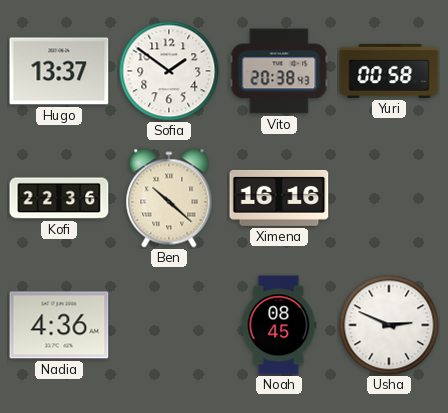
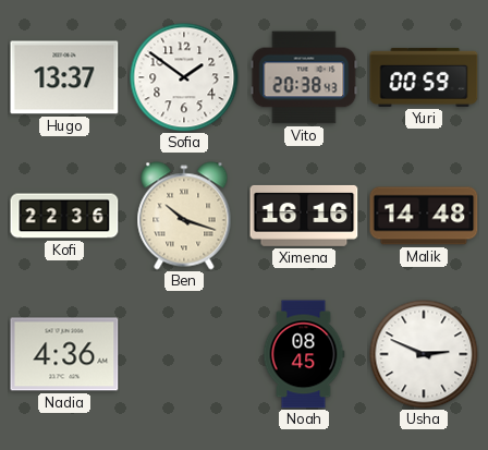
Yuri: 00:58 -> 00:59 (424, 77)
Ben: 10:22 -> 10:18 (184, 216)
Malik: none -> 14:48 (424, 216)
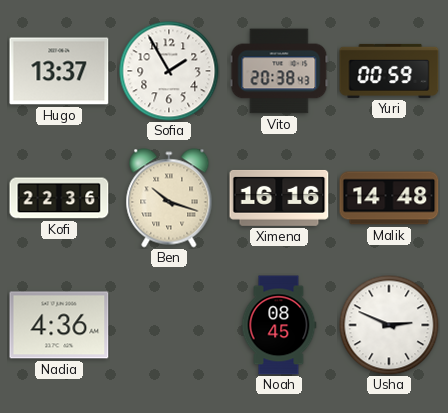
Sofia: 1:51 -> 1:55 (169, 71)
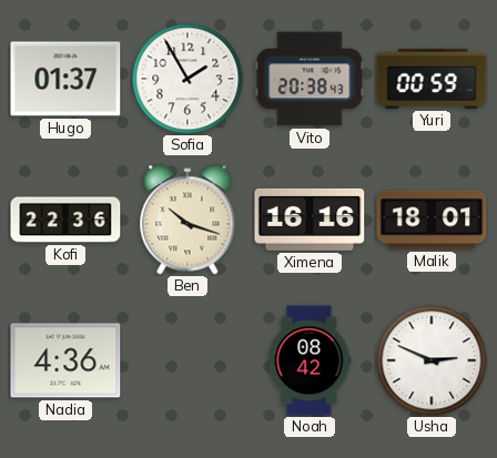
Hugo: 13:37 -> 01:37 (65, 79)
Malik: 14:48 -> 18:01 (432, 220)
Noah: 08:45 -> 08:42 (310, 360)
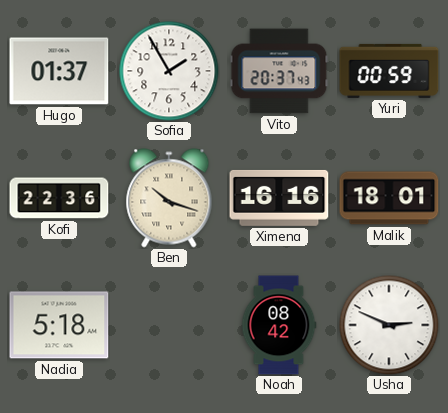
Vito: 20:38 -> 20:37 (279, 71)
Nadia: 4:36 -> 5:18 (59, 325)
